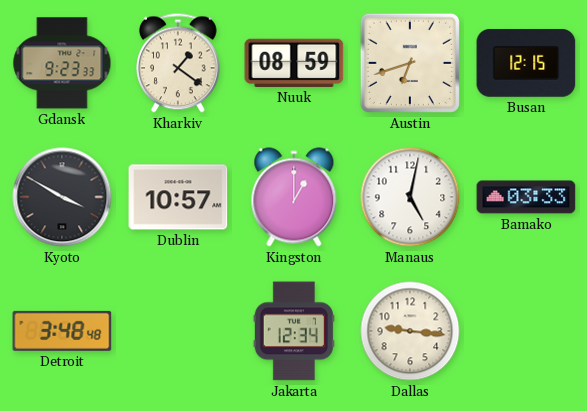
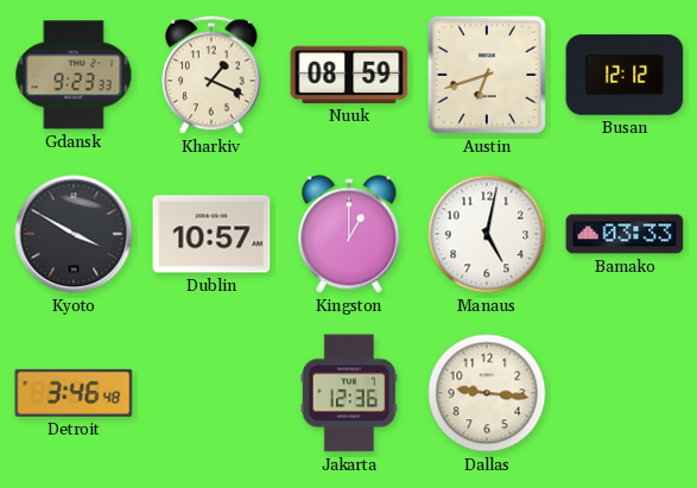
Kharkiv: 1:21 -> 1:19 (213, 75)
Busan: 12:15 -> 12:12 (625, 75)
Detroit: 3:48 -> 3:46 (74, 393)
Jakarta: 12:34 -> 12:36 (349, 393)
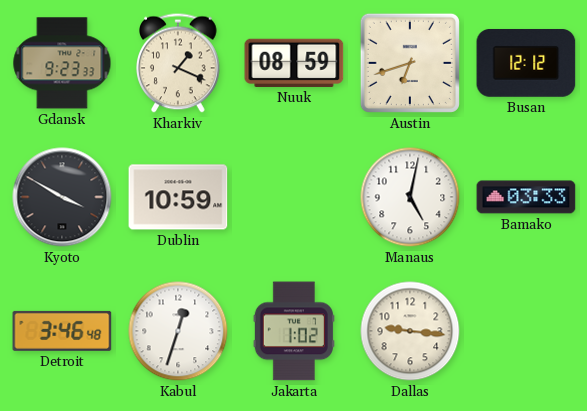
Dublin: 10:57 -> 10:59 (178, 197)
Kingston: 1:00 -> none (349, 234)
Kabul: none -> 12:33 (178, 331)
Jakarta: 12:36 -> 1:02 (294, 331)
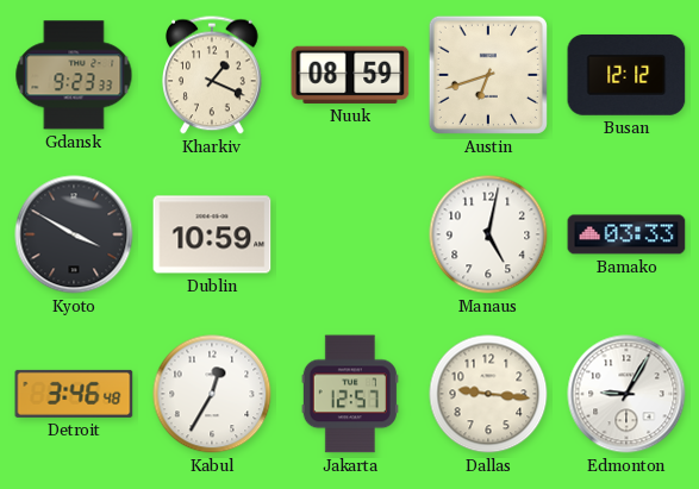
Kabul: 12:33 -> 12:35 (212, 394)
Jakarta: 1:02 -> 12:57 (350, 394)
Edmonton: none -> 9:05 (626, 394)
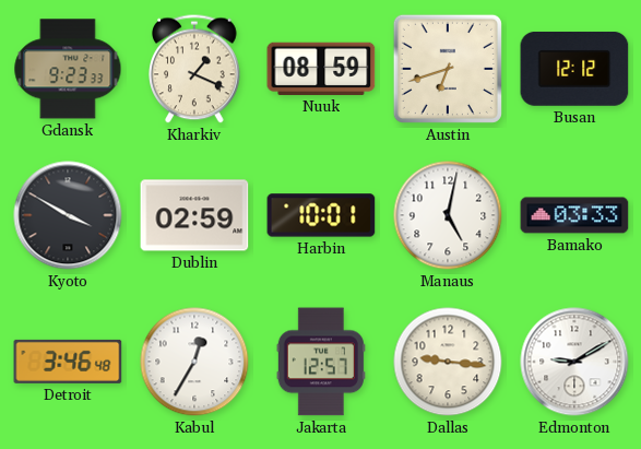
Dublin: 10:59 -> 02:59 (194, 215)
Harbin: none -> 10:01 (321, 215)
Edmonton: 9:05 -> 9:10 (574, 362)
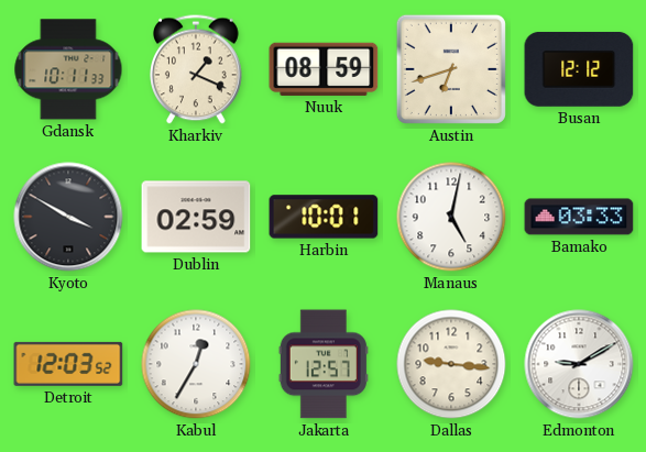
Gdansk: 9:23 -> 10:11 (68, 69)
Detroit: 3:46 -> 12:03 (68, 364)
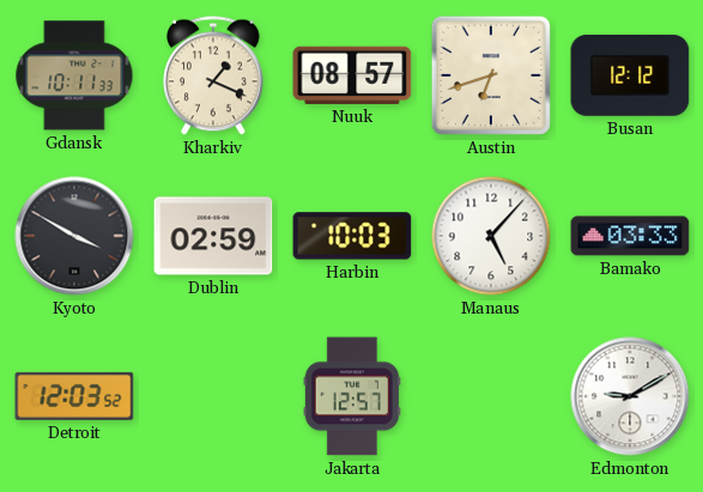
Nuuk: 08:59 -> 08:57 (352, 75)
Harbin: 10:01 -> 10:03 (352, 236)
Manaus: 5:02 -> 5:07 (491, 236)
Kabul: 12:35 -> none (196, 364)
Dallas: 9:16 -> none (451, 364)
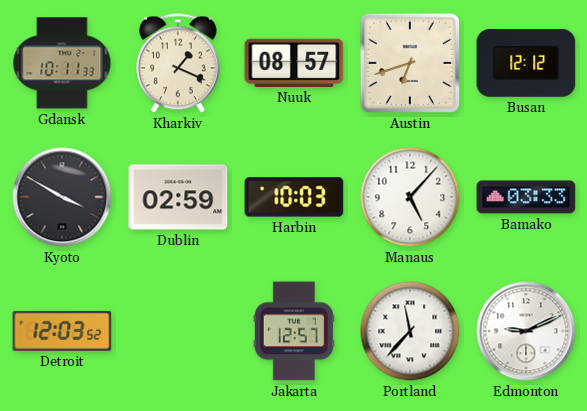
Portland: none -> 11:37 (410, 331)
Edmonton: 9:10 -> 9:11 (526, 331)
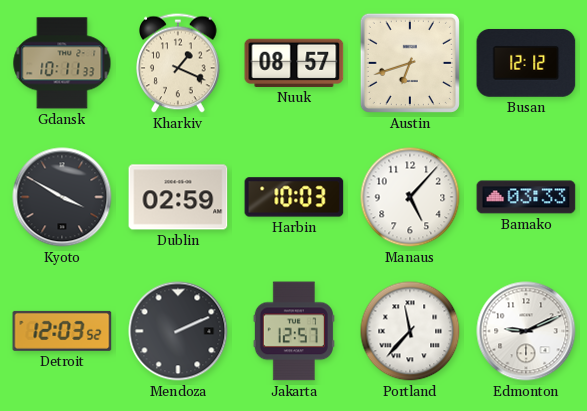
Mendoza: none -> 2:11 (178, 331)
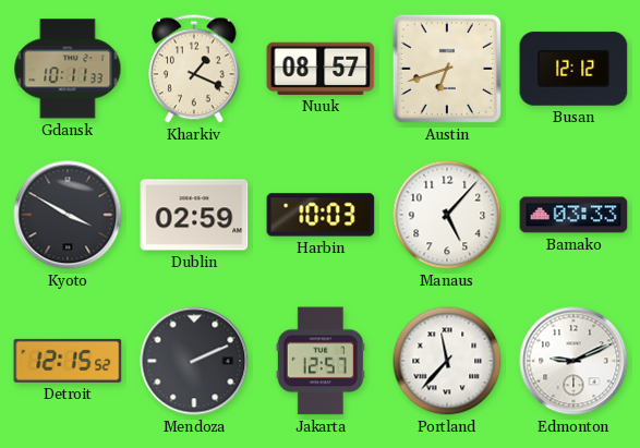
Detroit: 12:03 -> 12:15 (68, 361)
